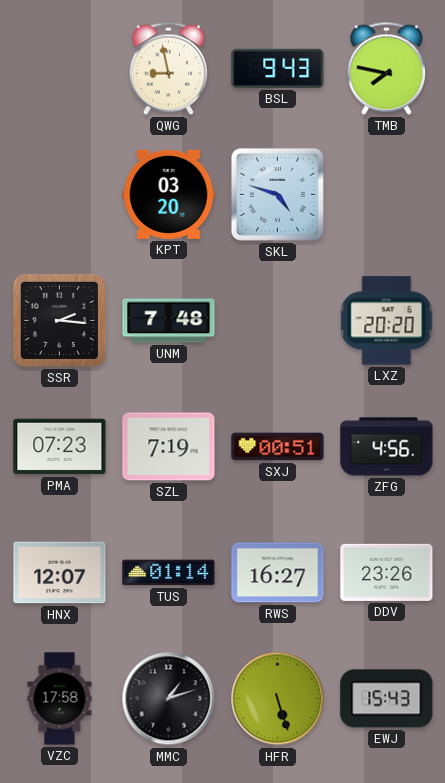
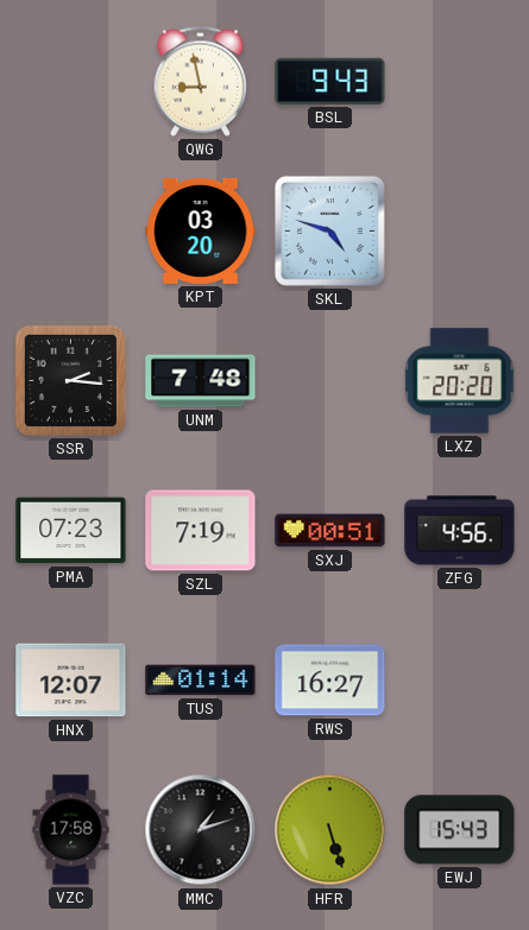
TMB: 7:47 -> none (387, 68)
DDV: 23:26 -> none (387, 572)
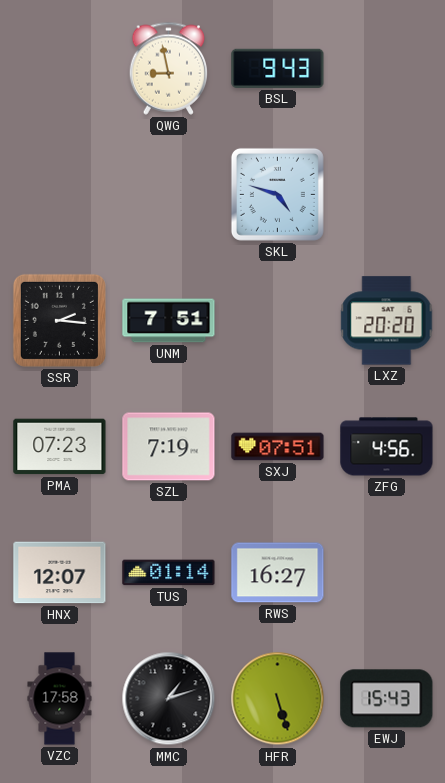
KPT: 03:20 -> none (201, 230)
UNM: 7:48 -> 7:51 (169, 321)
SXJ: 00:51 -> 07:51 (278, 447)
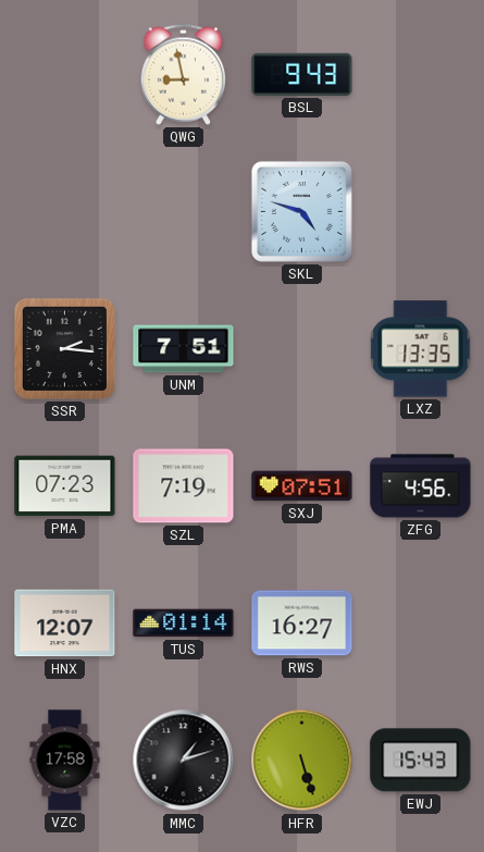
LXZ: 20:20 -> 13:35 (421, 349)
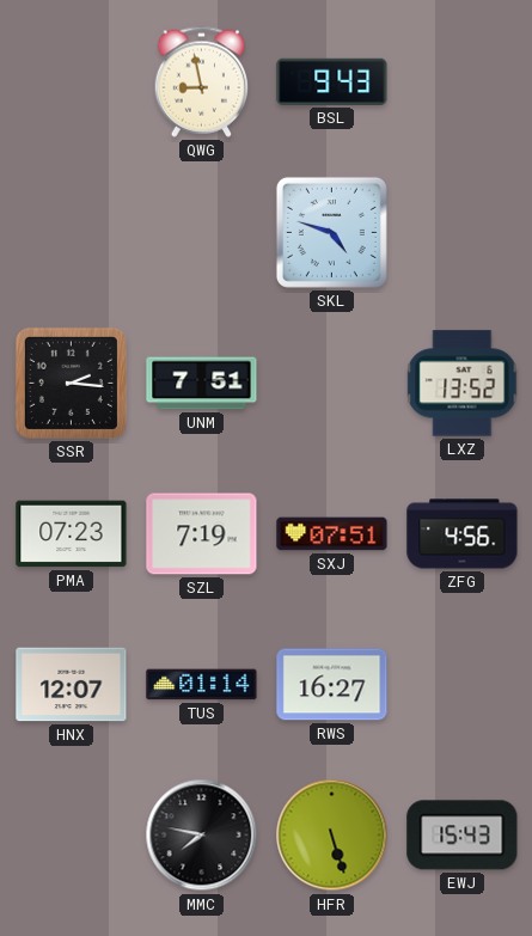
LXZ: 13:35 -> 13:52 (463, 384)
VZC: 17:58 -> none (65, 761)
MMC: 1:12 -> 7:47 (202, 836)
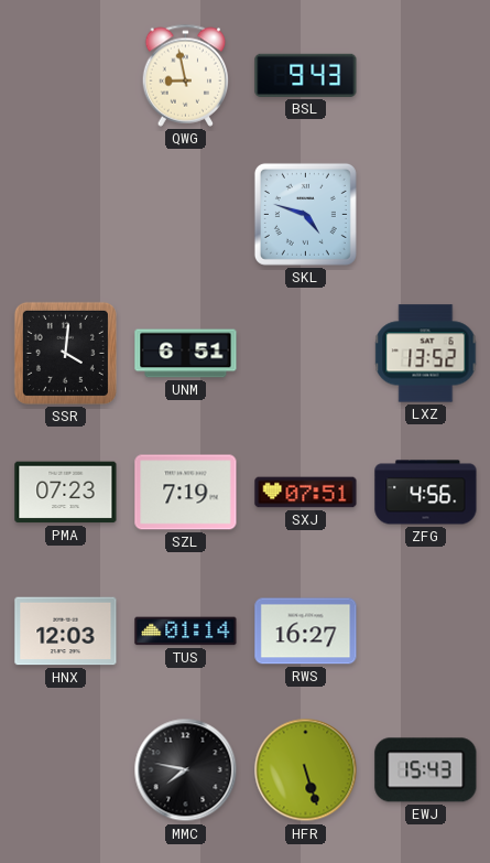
SSR: 2:16 -> 4:01 (65, 353)
UNM: 7:51 -> 6:51 (186, 354)
HNX: 12:07 -> 12:03 (66, 632)
